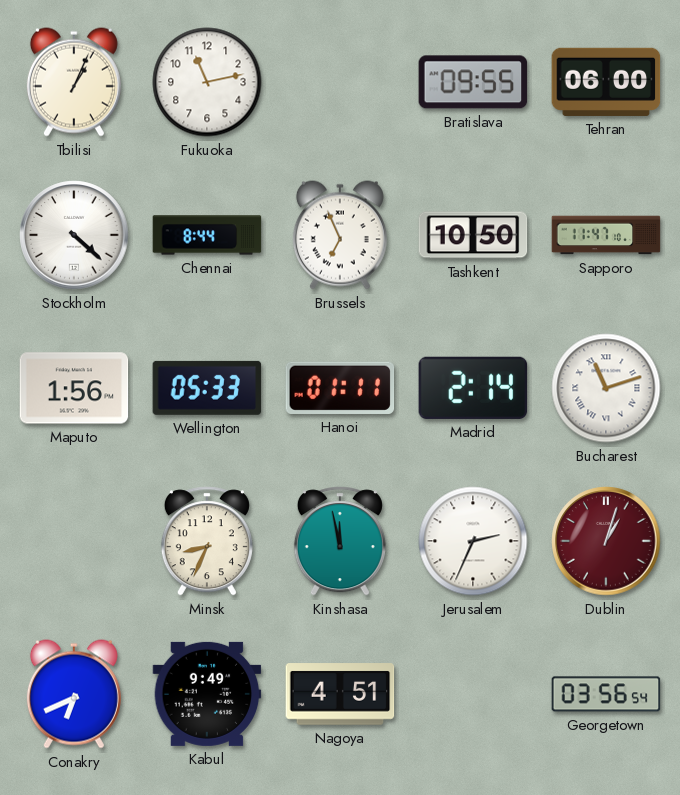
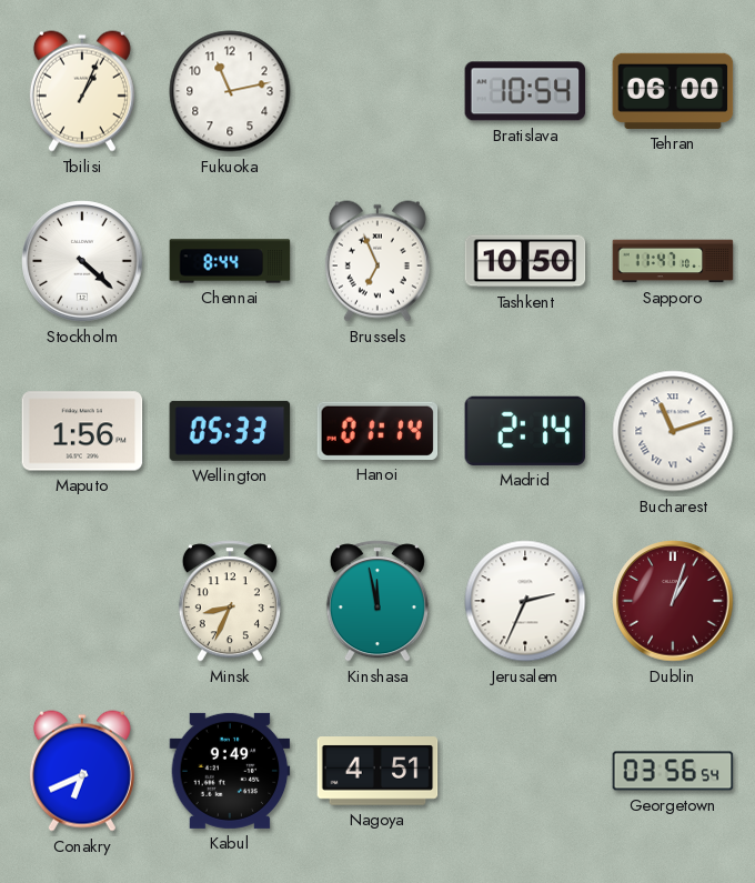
Bratislava: 09:55 -> 10:54 (525, 91)
Hanoi: 01:11 -> 01:14 (377, 431)
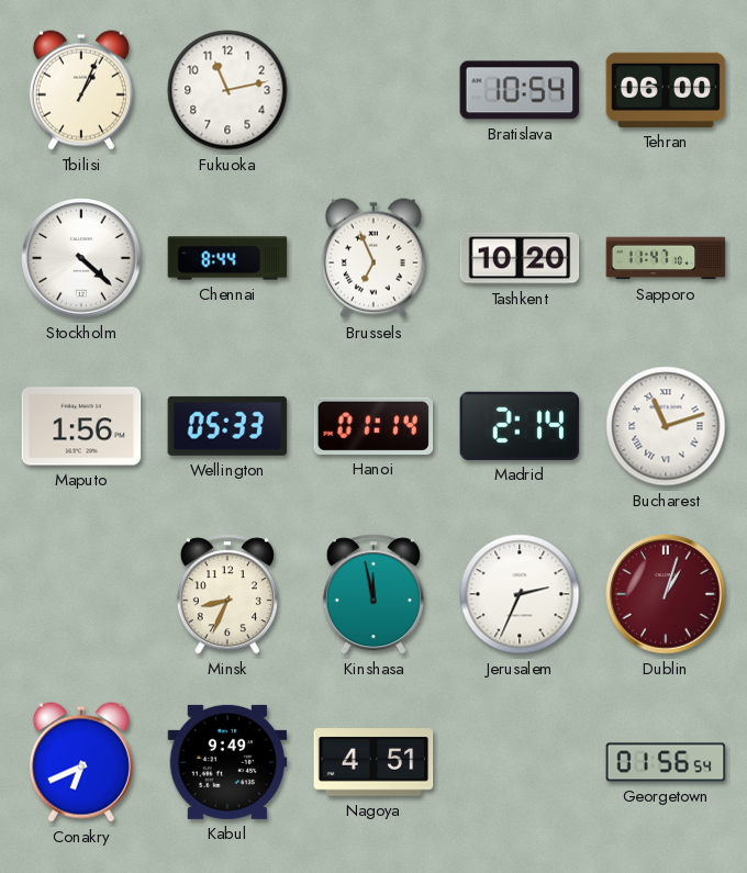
Tashkent: 10:50 -> 10:20 (520, 258)
Georgetown: 03:56 -> 01:56 (666, 762)
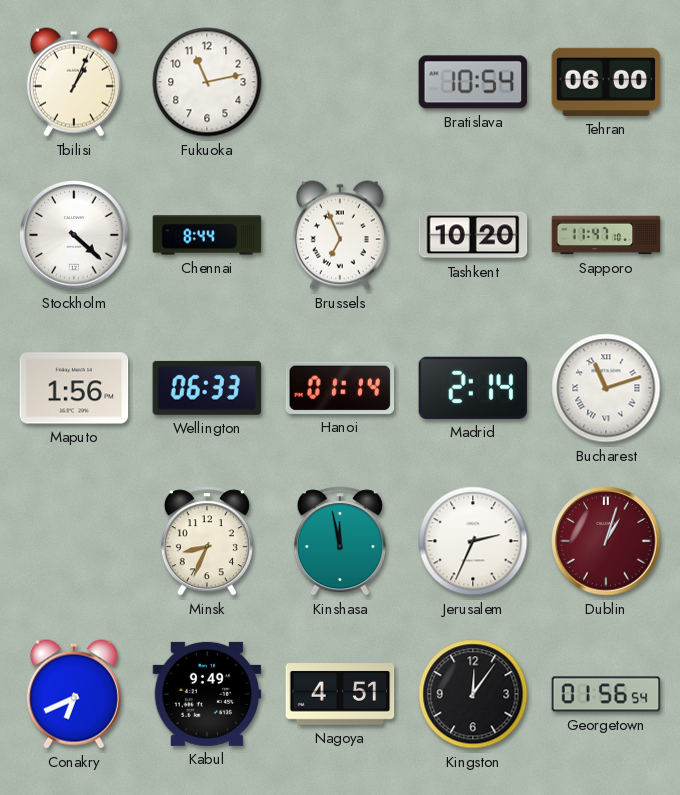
Wellington: 05:33 -> 06:33 (207, 388)
Kingston: none -> 12:06 (473, 694)
